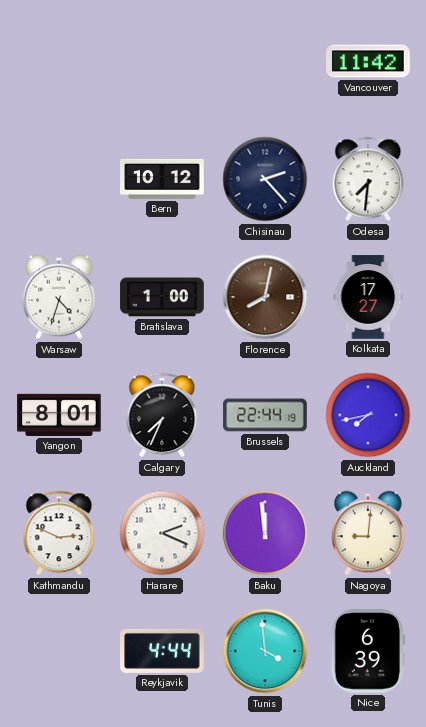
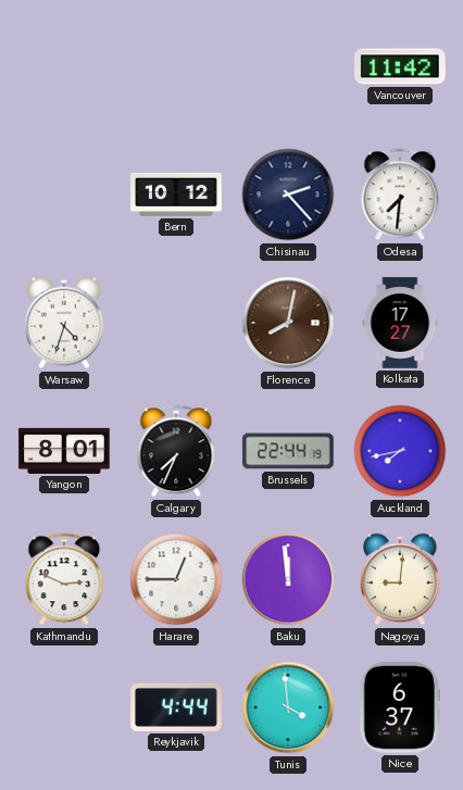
Bratislava: 1:00 -> none (162, 297)
Harare: 2:19 -> 12:45 (176, 579)
Nice: 6:39 -> 6:37 (399, 707)
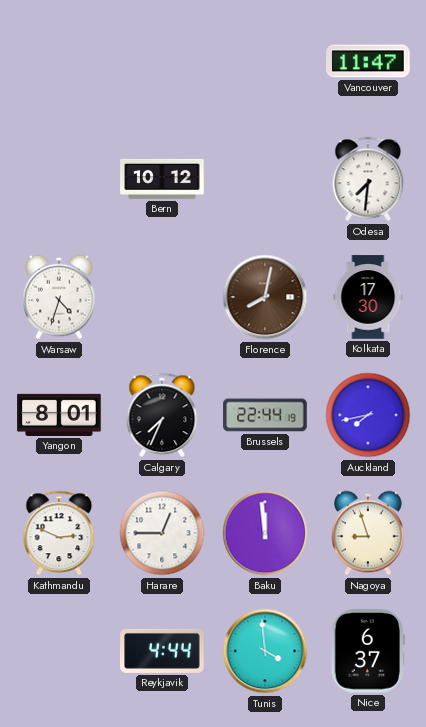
Vancouver: 11:42 -> 11:47 (368, 61)
Chisinau: 2:23 -> none (288, 195)
Kolkata: 17:27 -> 17:30 (368, 297)
Nagoya: 9:01 -> 8:57 (368, 533)
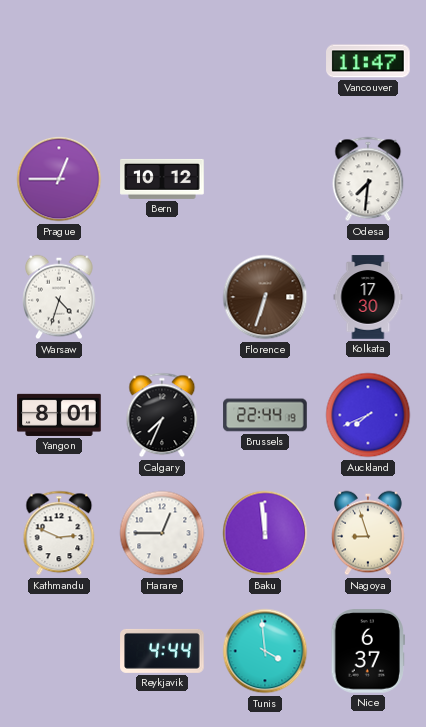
Prague: none -> 12:45 (59, 179)
Florence: 8:02 -> 6:33 (265, 297)
Auckland: 7:43 -> 7:41 (368, 415)
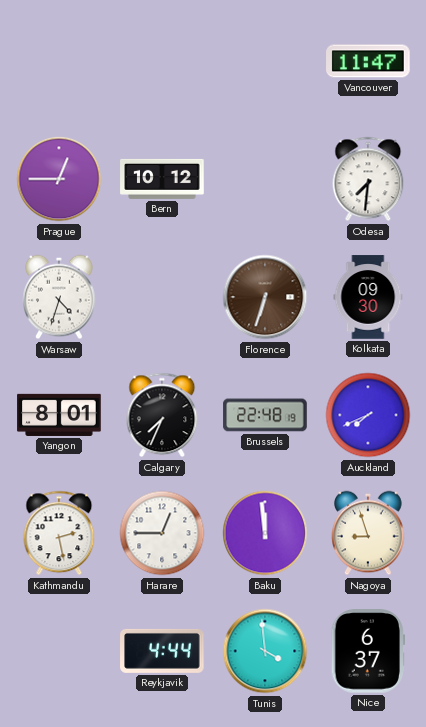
Kolkata: 17:30 -> 09:30 (368, 297)
Brussels: 22:44 -> 22:48 (265, 415)
Kathmandu: 2:49 -> 2:28 (59, 533)
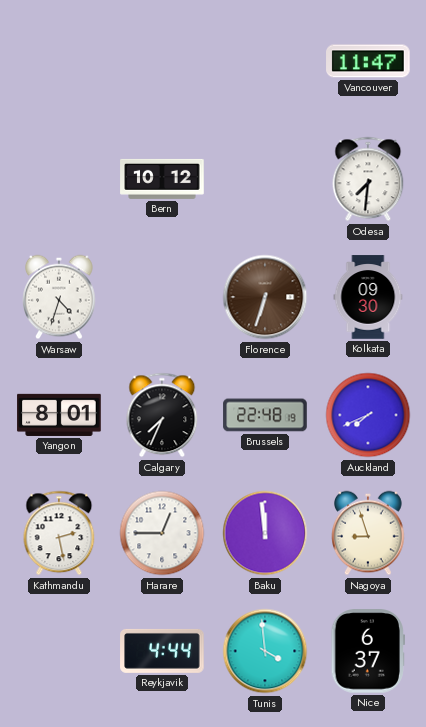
Prague: 12:45 -> none (59, 179)
